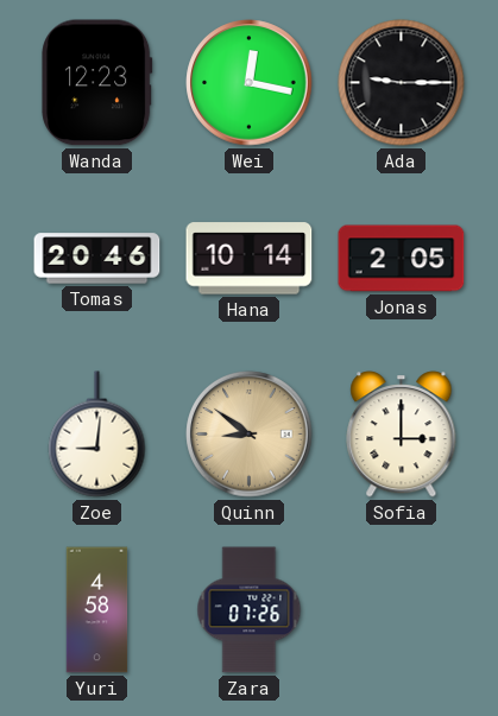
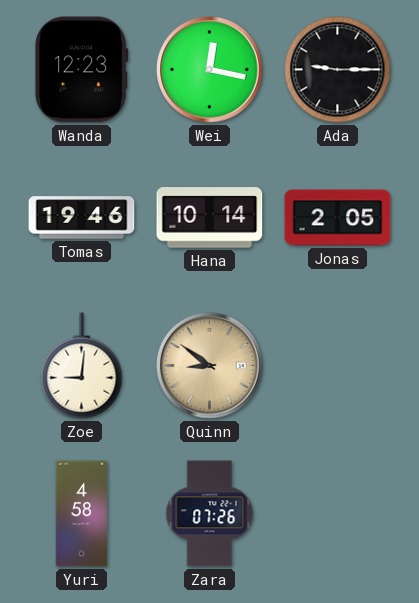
Tomas: 20:46 -> 19:46 (82, 218)
Sofia: 3:00 -> none (402, 435)
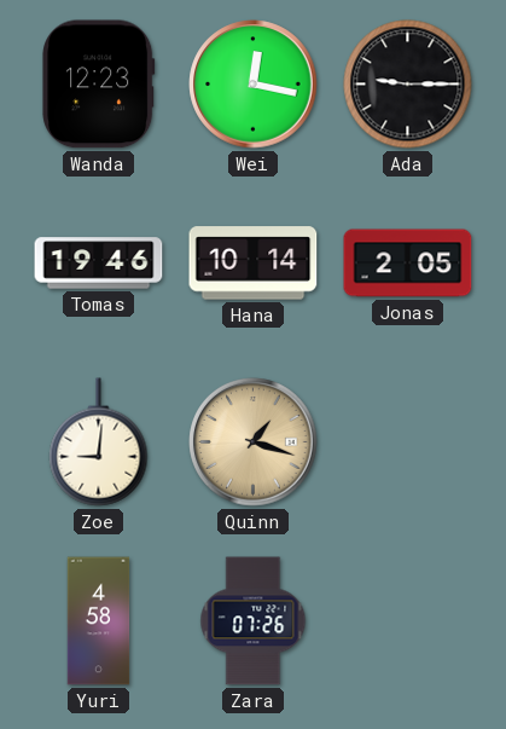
Quinn: 8:51 -> 1:18 (254, 442)
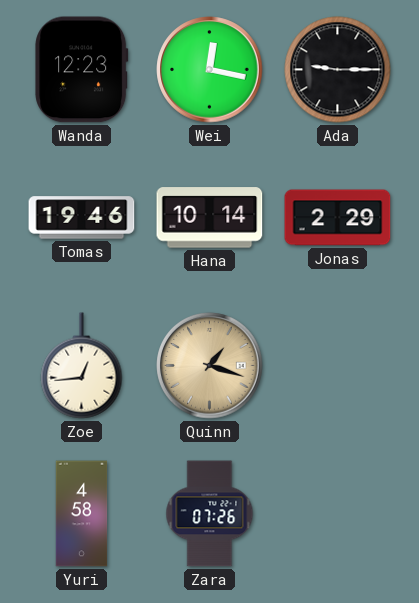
Jonas: 2:05 -> 2:29 (338, 218)
Zoe: 9:01 -> 12:44 (82, 366)
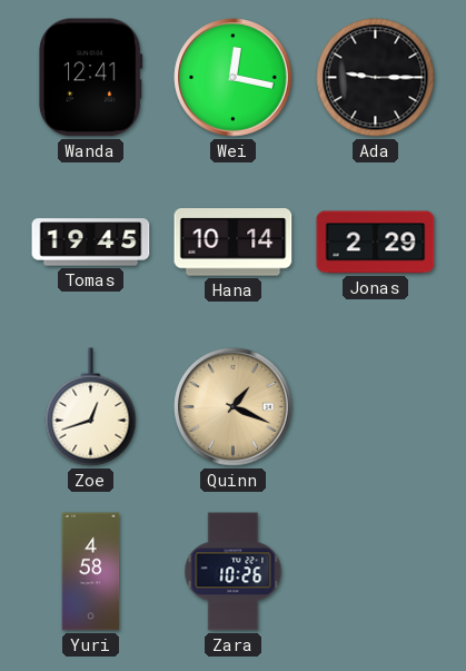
Wanda: 12:23 -> 12:41 (91, 78)
Tomas: 19:46 -> 19:45 (91, 243)
Zoe: 12:44 -> 12:42 (91, 407)
Quinn: 1:18 -> 1:19 (234, 407)
Zara: 07:26 -> 10:26 (234, 572)
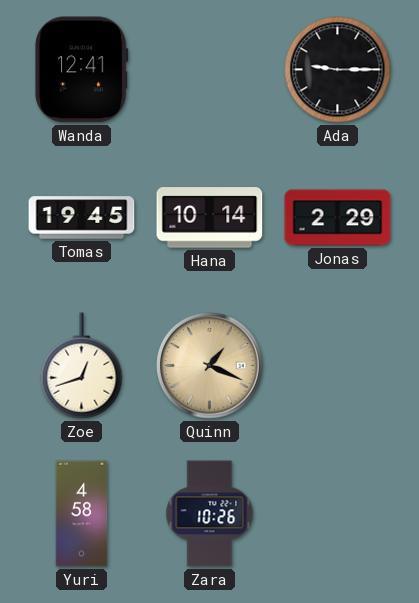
Wei: 12:17 -> none (234, 78)
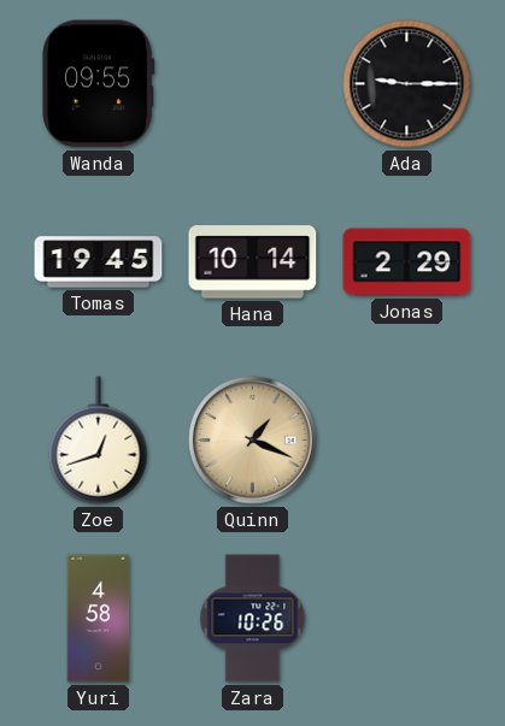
Wanda: 12:41 -> 09:55 (99, 84)
